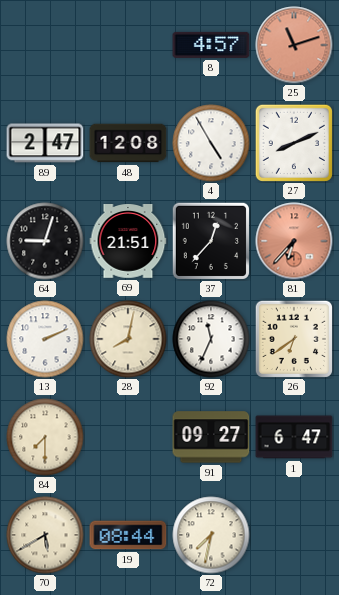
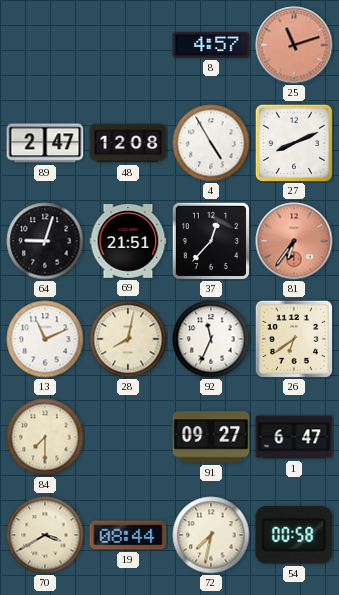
81: 6:37 -> 6:36 (294, 241)
13: 2:11 -> 11:11 (45, 339)
70: 5:40 -> 3:40 (45, 535)
54: none -> 00:58 (294, 536)
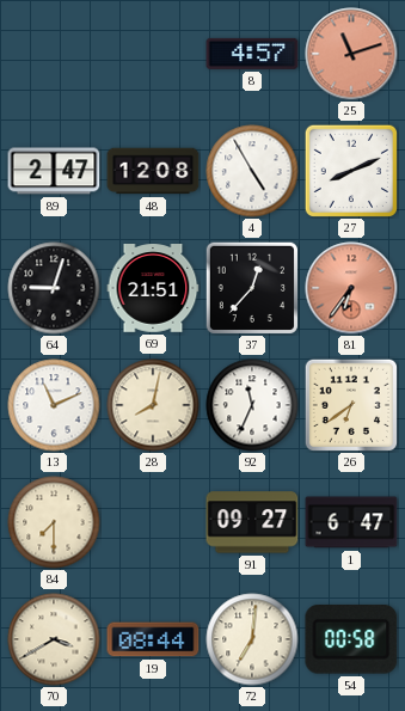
72: 7:32 -> 7:01 (252, 639)
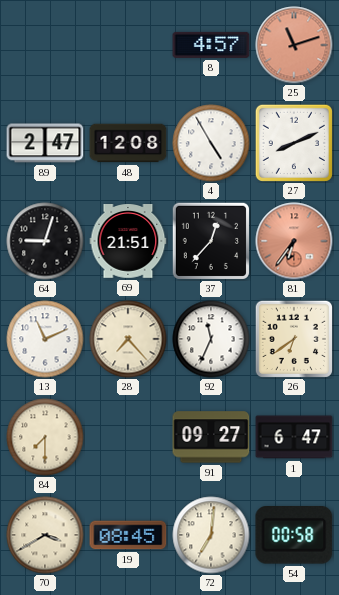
28: 8:02 -> 7:23 (128, 339)
19: 08:44 -> 08:45 (128, 535)
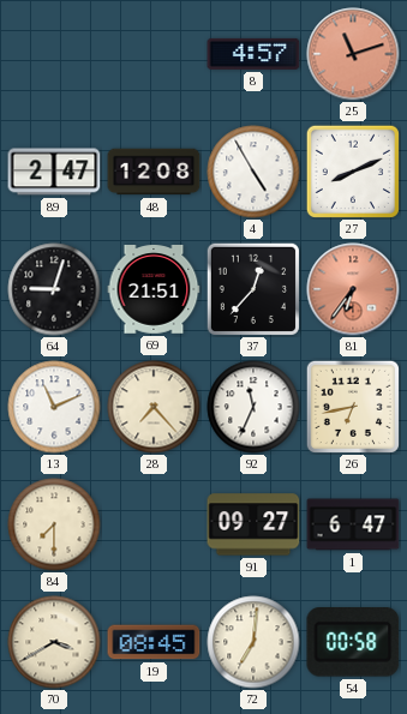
26: 6:39 -> 6:43 (353, 407)
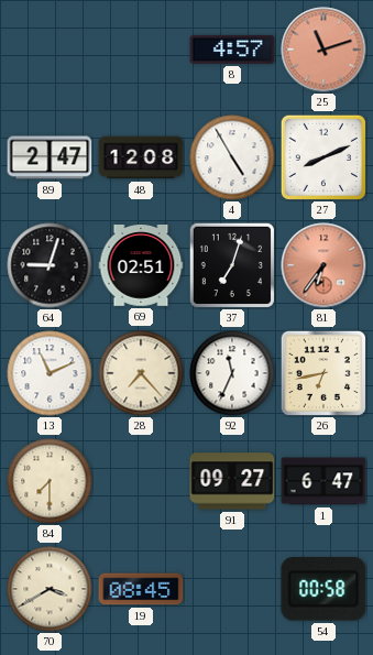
69: 21:51 -> 02:51 (141, 266)
37: 12:37 -> 7:03 (232, 265)
72: 7:01 -> none (253, 642)
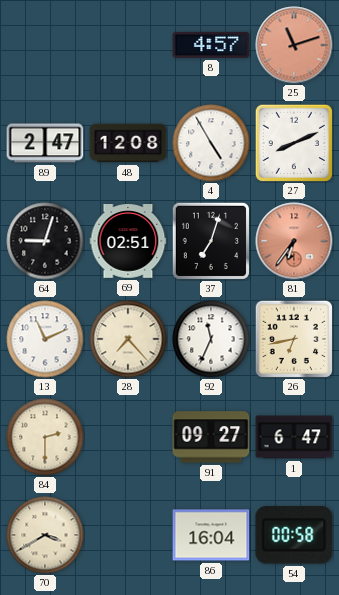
84: 7:30 -> 2:30 (45, 437)
19: 08:45 -> none (141, 589)
86: none -> 16:04 (211, 535)
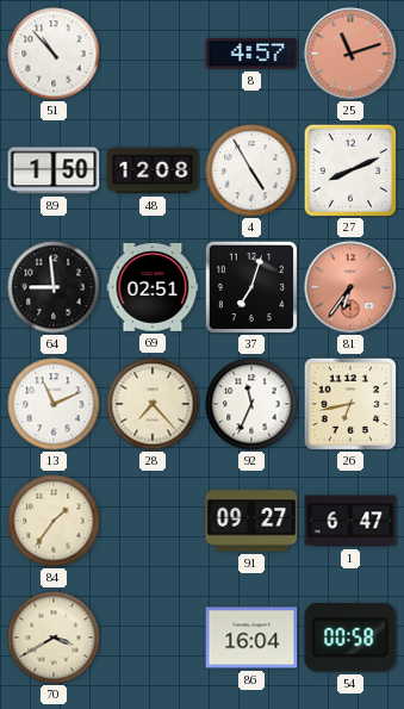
51: none -> 10:53 (54, 54)
89: 2:47 -> 1:50 (54, 170)
64: 9:03 -> 8:59 (54, 287)
84: 2:30 -> 1:36 (54, 521)
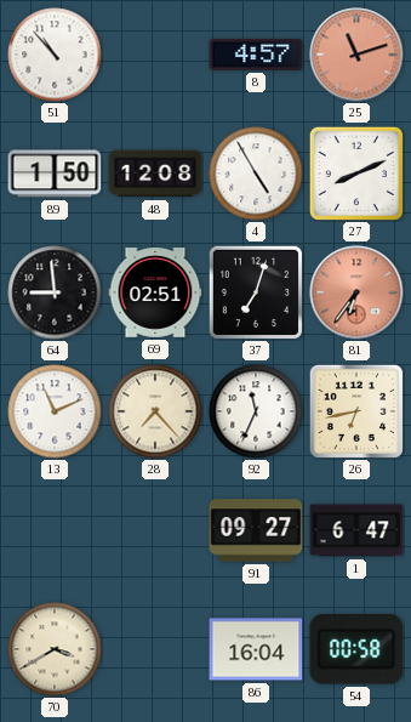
84: 1:36 -> none (54, 521)
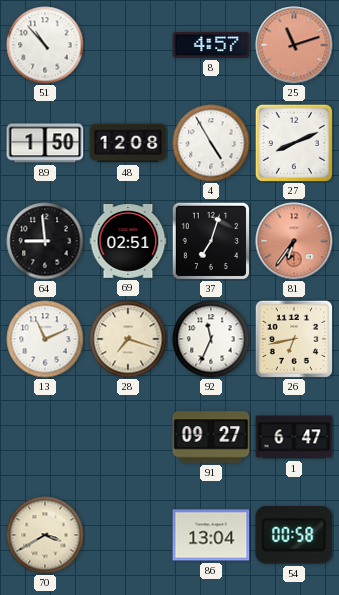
28: 7:23 -> 7:18 (128, 339)
86: 16:04 -> 13:04 (211, 535)
